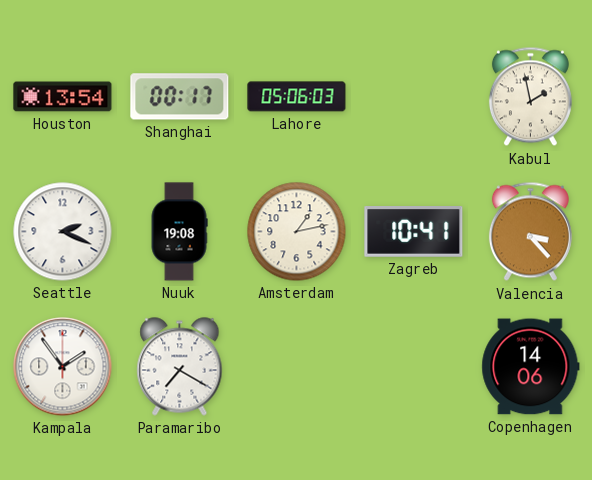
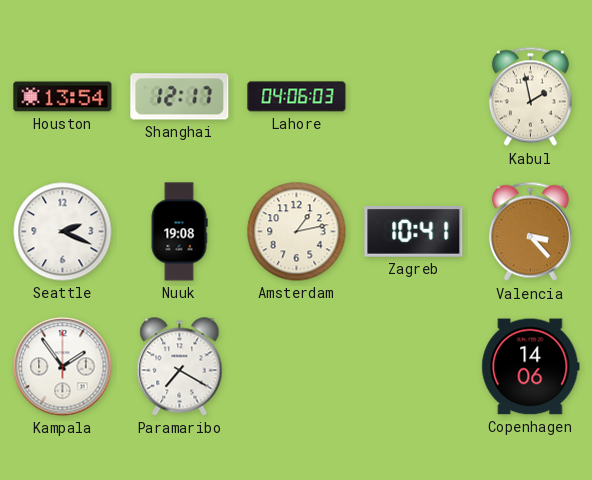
Shanghai: 00:17 -> 12:17 (180, 97)
Lahore: 05:06 -> 04:06 (297, 97)
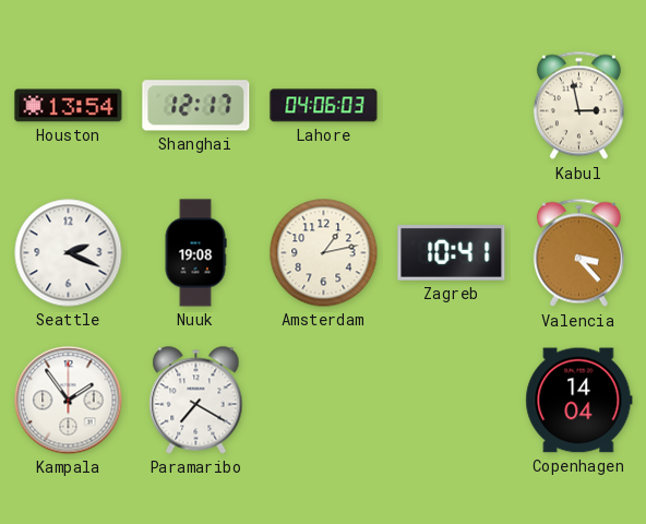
Kabul: 1:58 -> 2:58 (578, 106)
Copenhagen: 14:06 -> 14:04 (579, 401)
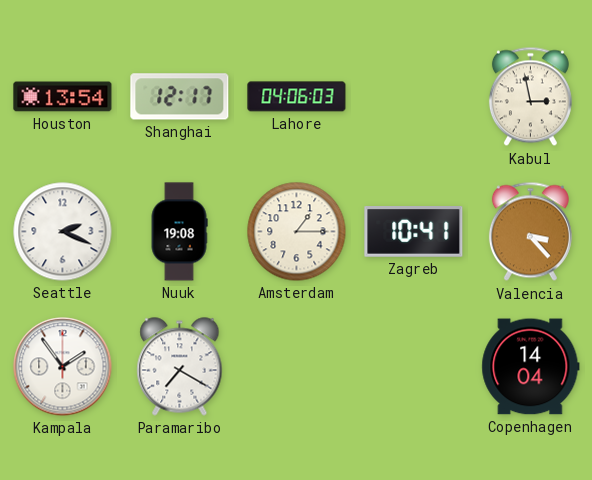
Amsterdam: 1:13 -> 1:15 (297, 232)
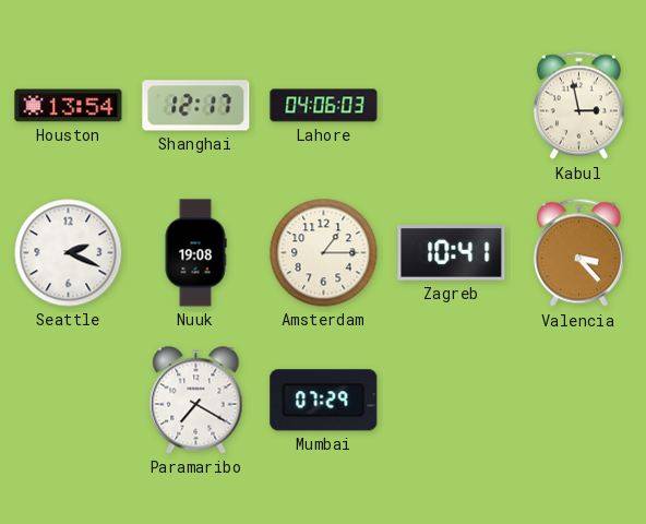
Kampala: 1:54 -> none (63, 367)
Mumbai: none -> 07:29 (324, 401)
Copenhagen: 14:04 -> none (531, 367)
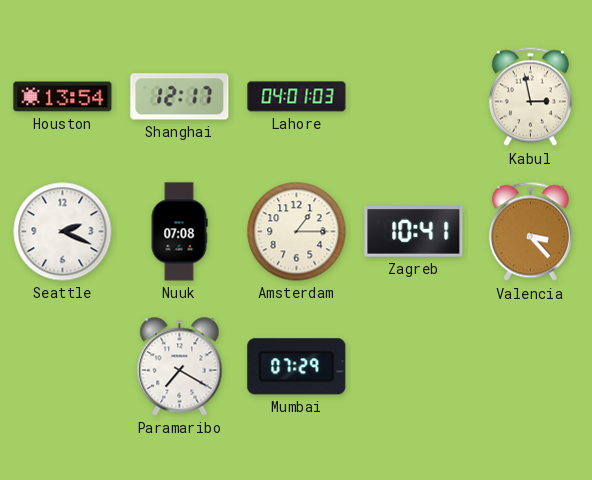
Lahore: 04:06 -> 04:01 (297, 97)
Nuuk: 19:08 -> 07:08 (179, 232)
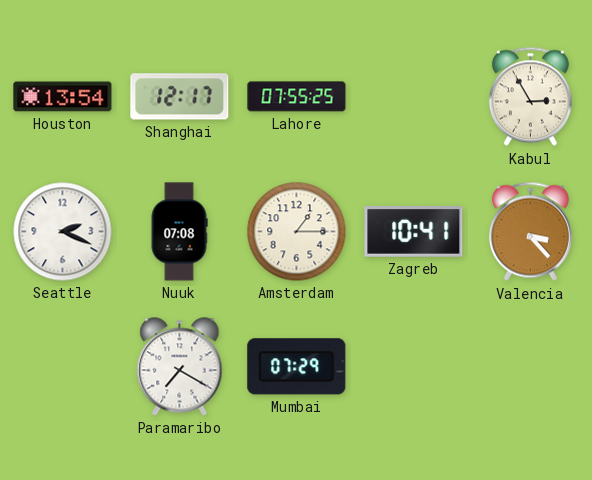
Lahore: 04:01 -> 07:55 (297, 97)
Kabul: 2:58 -> 2:55 (530, 97)
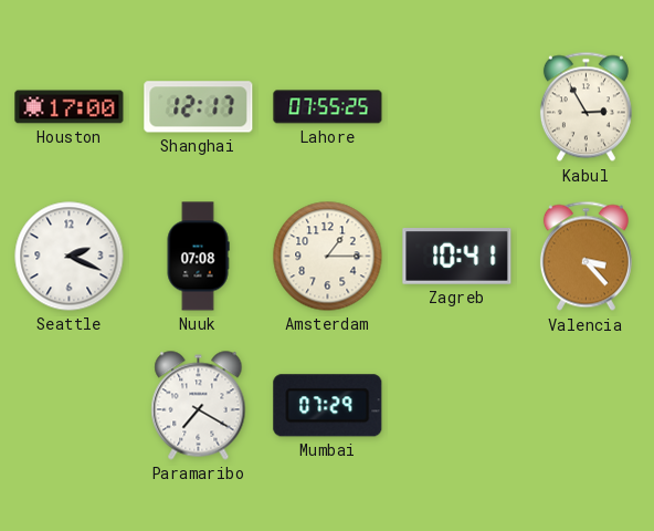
Houston: 13:54 -> 17:00 (70, 107)
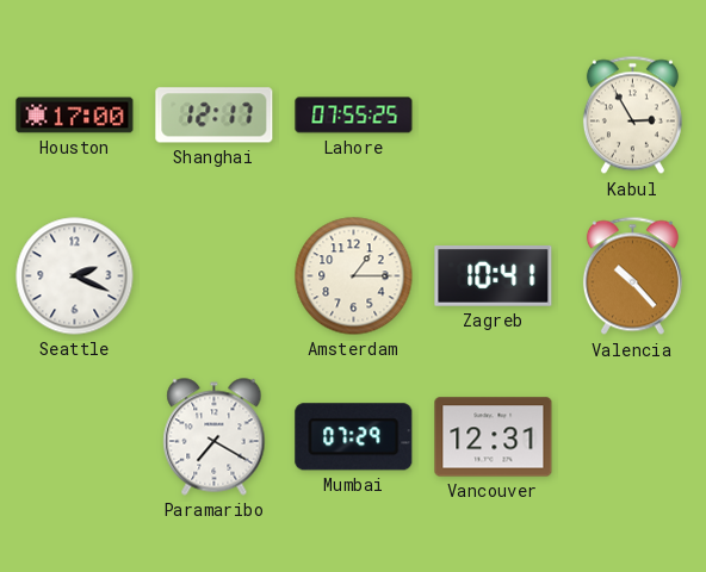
Nuuk: 07:08 -> none (198, 257)
Valencia: 3:23 -> 10:23 (632, 276)
Vancouver: none -> 12:31 (494, 437)
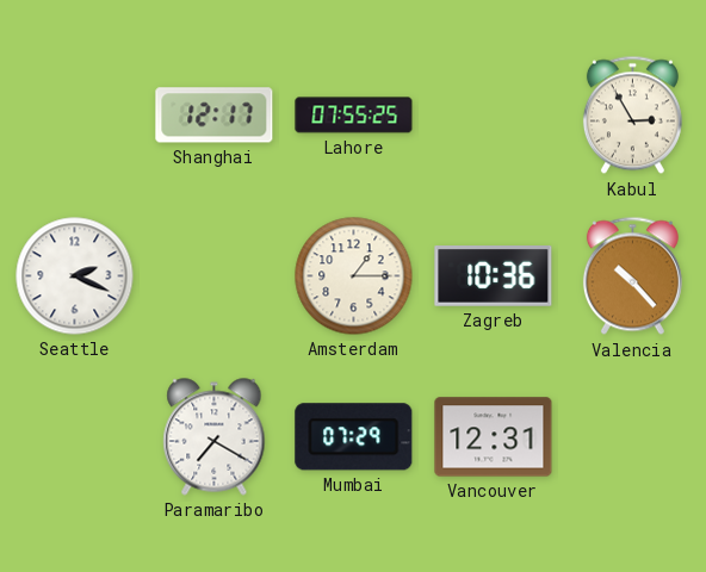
Houston: 17:00 -> none (75, 116)
Zagreb: 10:41 -> 10:36 (494, 276)
